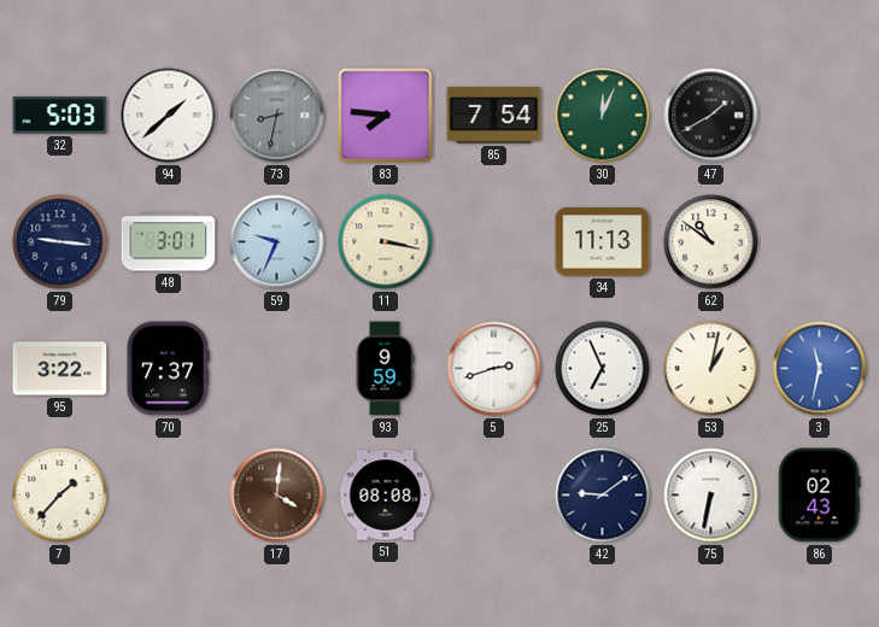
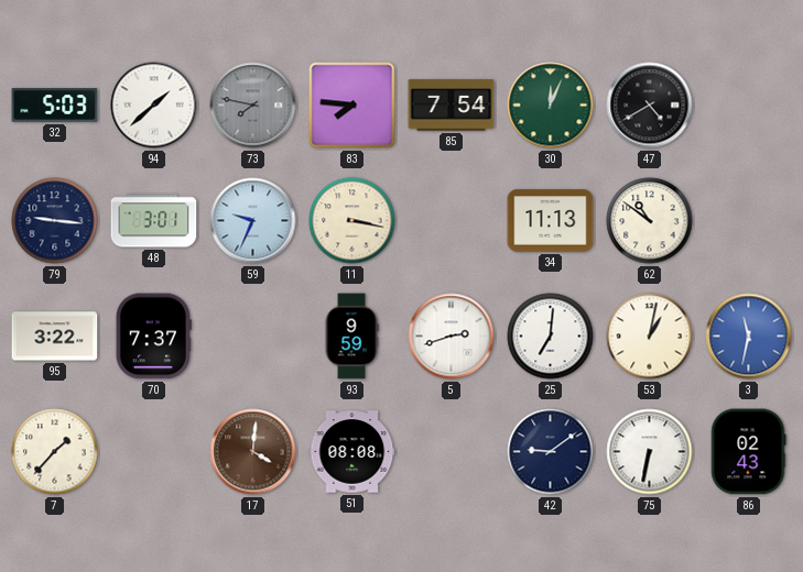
73: 8:32 -> 7:47 (253, 106)
47: 1:40 -> 4:40 (650, 106)
25: 6:56 -> 7:01 (551, 337)
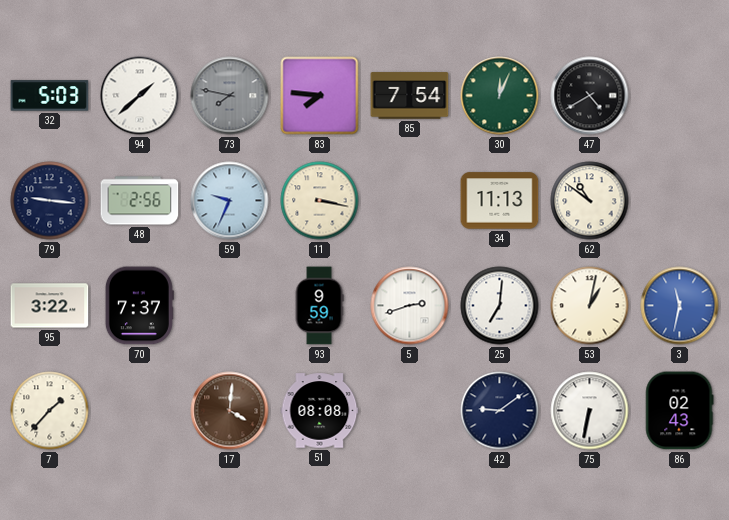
48: 3:01 -> 2:56 (140, 201)
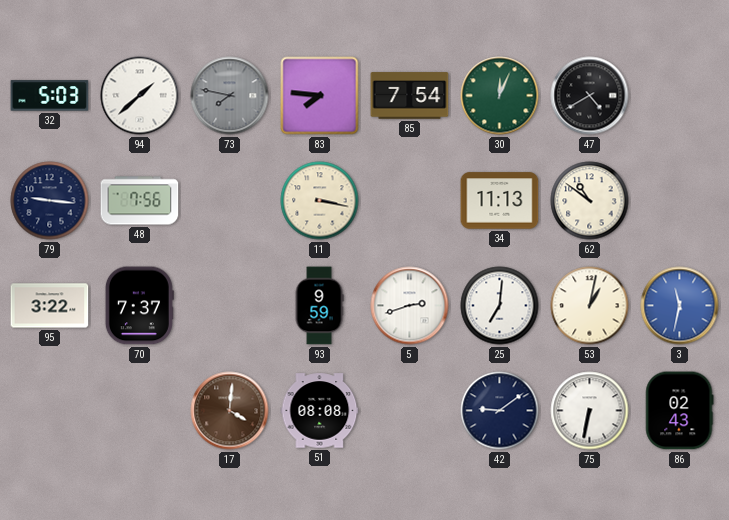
48: 2:56 -> 7:56 (140, 201)
59: 9:34 -> none (230, 201)
7: 1:37 -> none (50, 411)
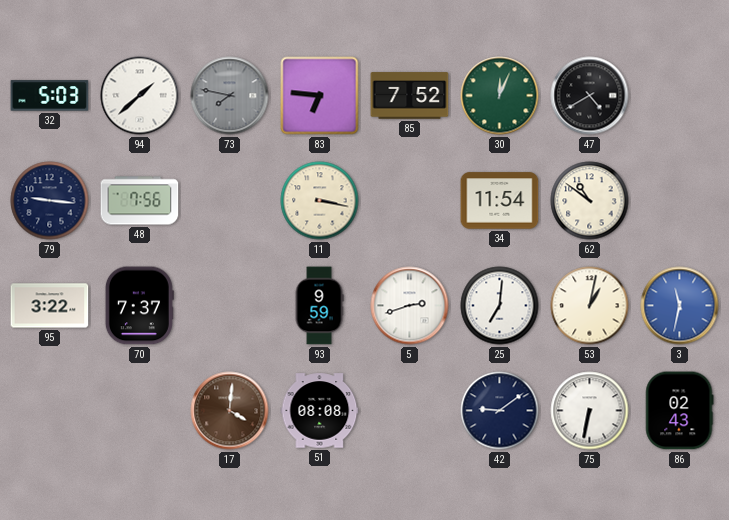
83: 7:46 -> 6:46 (320, 96)
85: 7:54 -> 7:52 (410, 96)
34: 11:13 -> 11:54 (500, 201)
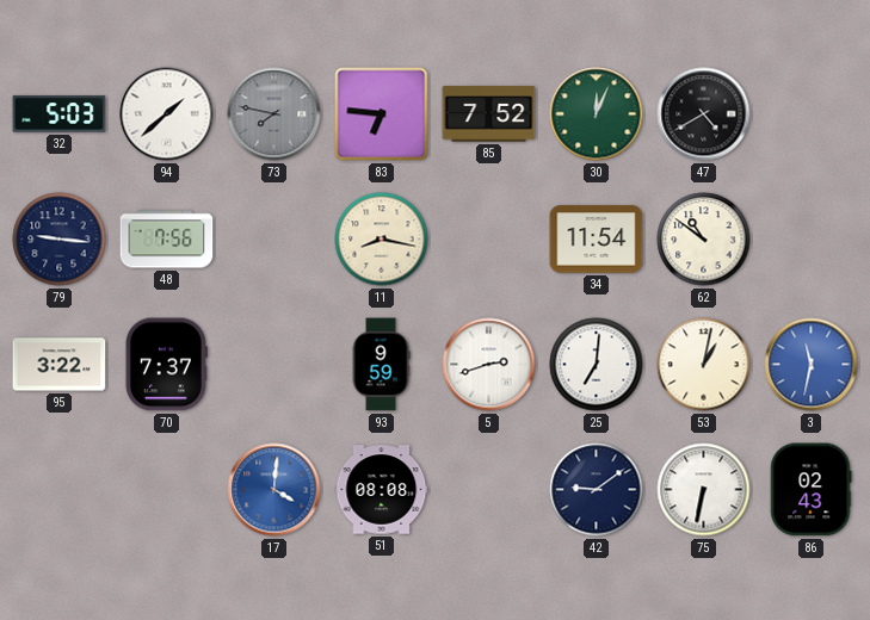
11: 3:17 -> 8:17 (382, 240)
17 dial: brown -> blue (274, 490)
